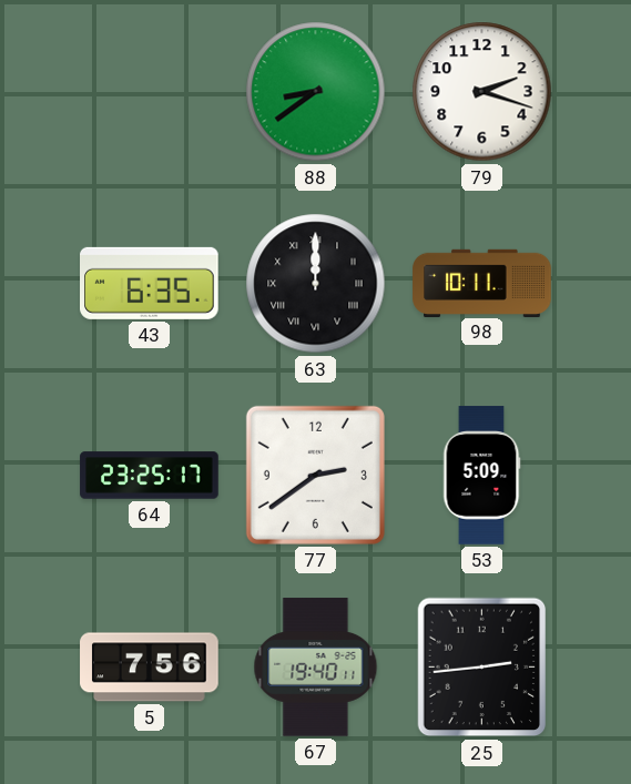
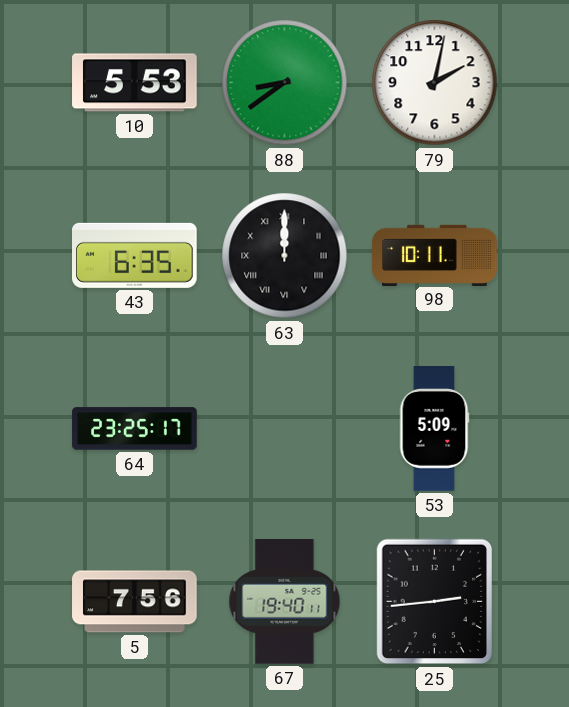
10: none -> 5:53 (135, 83)
79: 2:18 -> 2:02 (435, 83)
77: 2:39 -> none (315, 475)
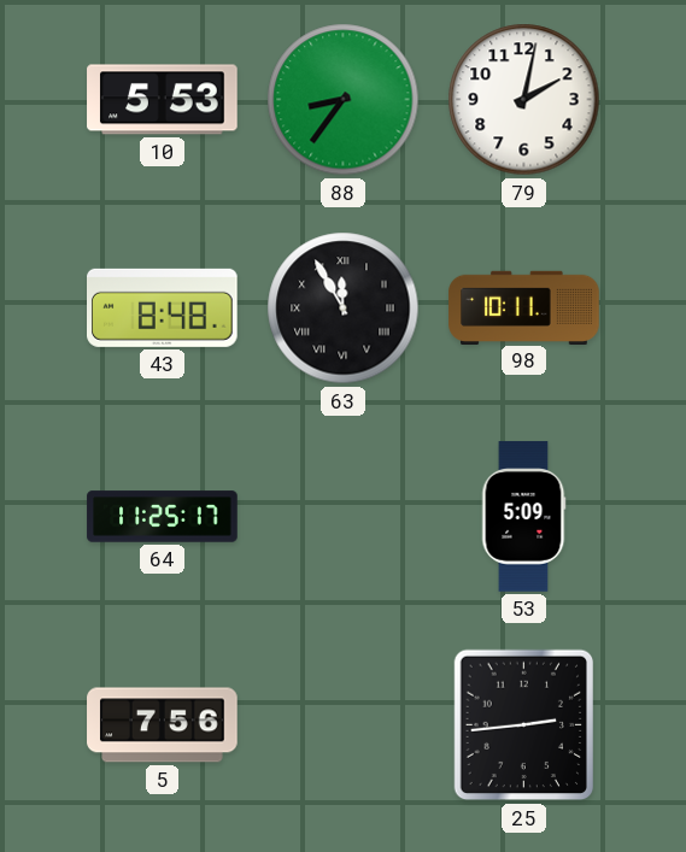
88: 8:39 -> 8:36 (344, 100)
43: 6:35 -> 8:48 (163, 307)
63: 12:00 -> 11:55 (344, 309)
64: 23:25 -> 11:25 (163, 517)
67: 19:40 -> none (285, 602)
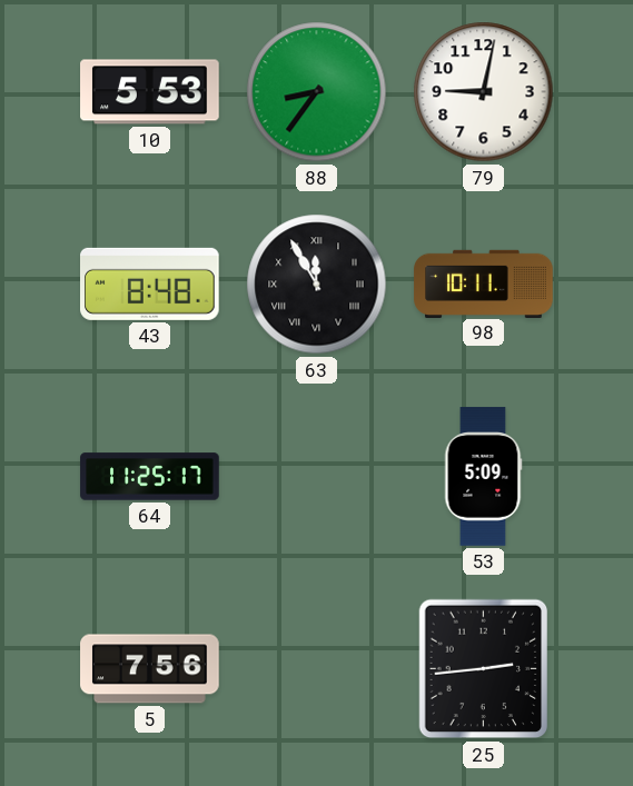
79: 2:02 -> 9:02 (484, 92)
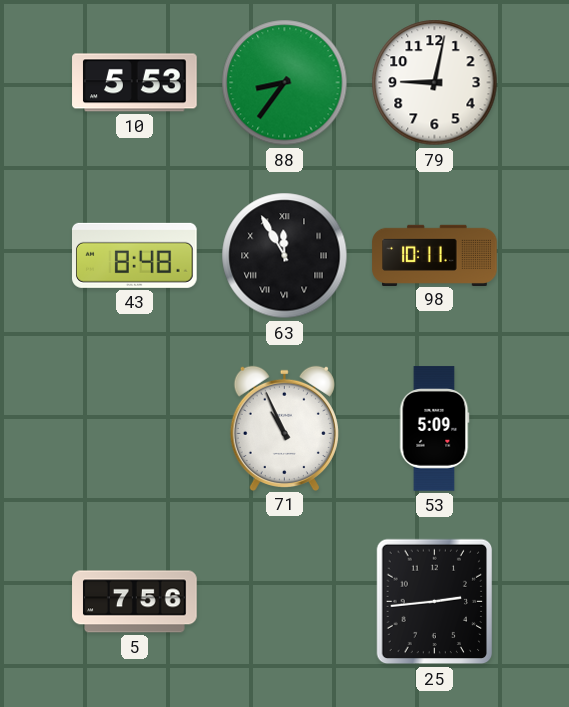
64: 11:25 -> none (150, 477)
71: none -> 10:56 (284, 428)
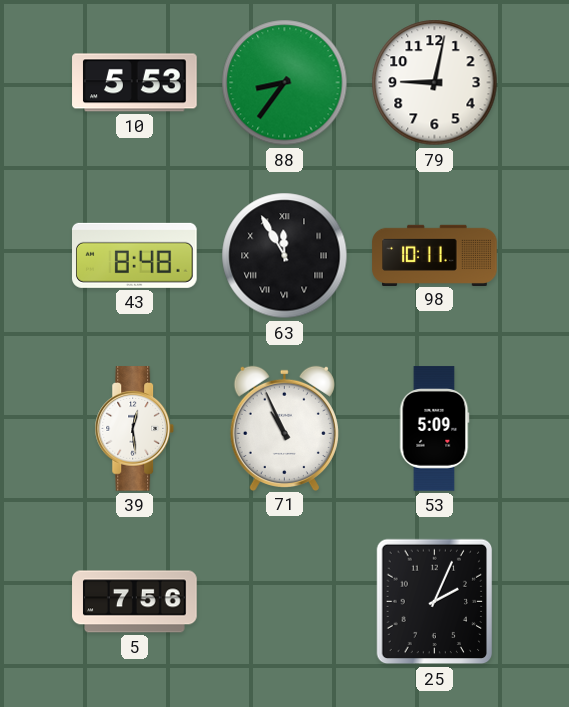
39: none -> 12:29 (135, 429)
25: 2:44 -> 2:04 (435, 602)
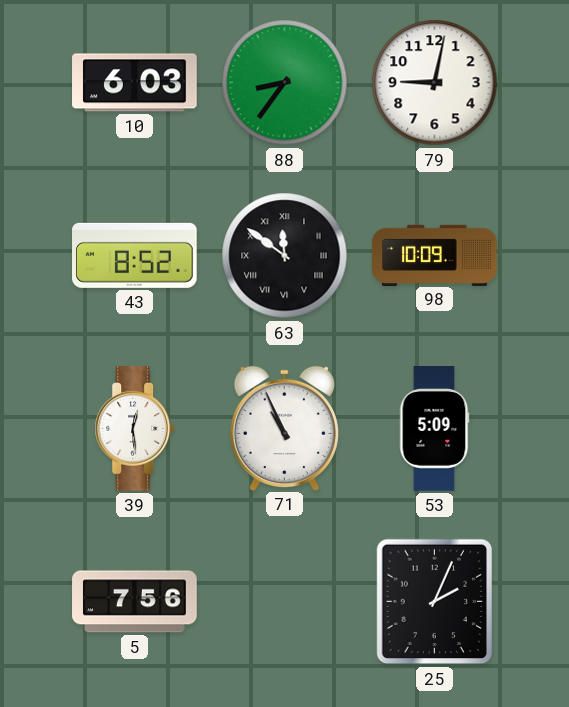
10: 5:53 -> 6:03 (135, 83)
43: 8:48 -> 8:52 (135, 255)
63: 11:55 -> 11:51 (285, 256)
98: 10:11 -> 10:09 (435, 255)
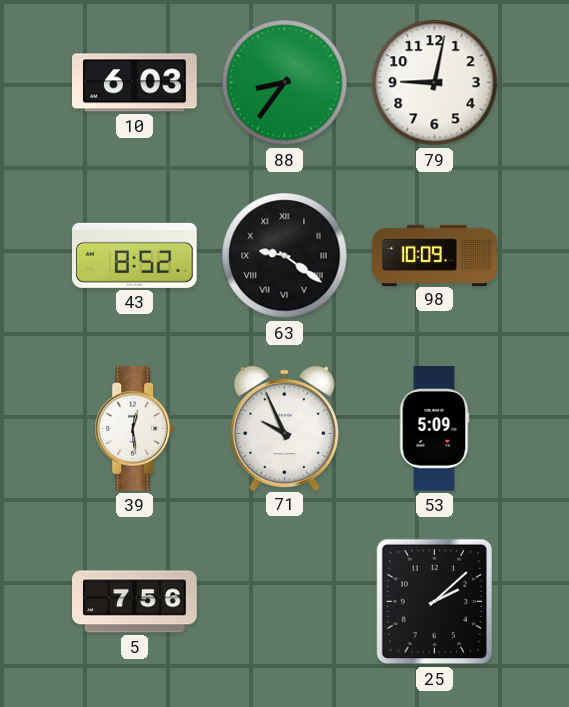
63: 11:51 -> 9:21 (285, 256)
71: 10:56 -> 9:56 (284, 428)
25: 2:04 -> 2:08 (435, 602)
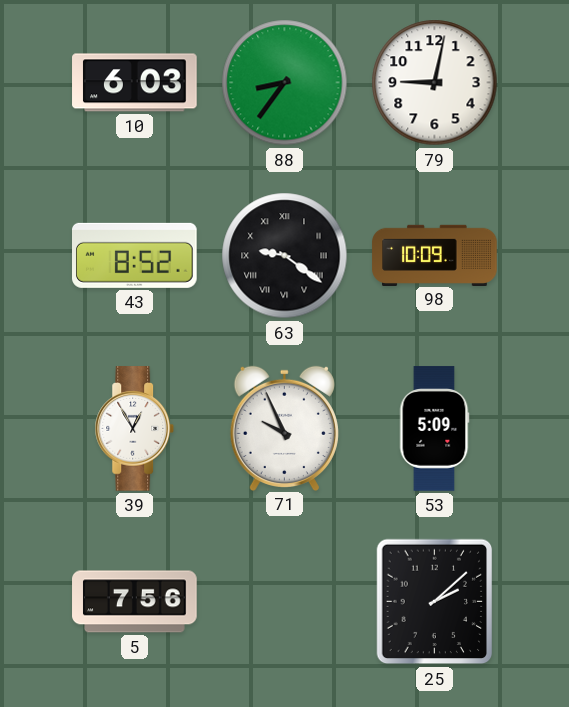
39: 12:29 -> 12:55 (135, 429)
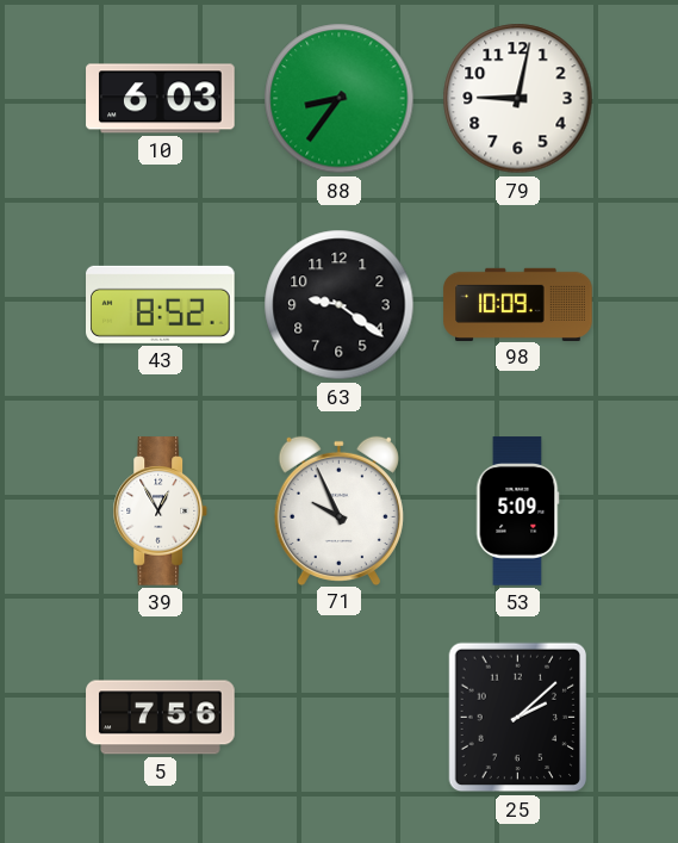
63 numerals: Roman -> Arabic (340, 305)
